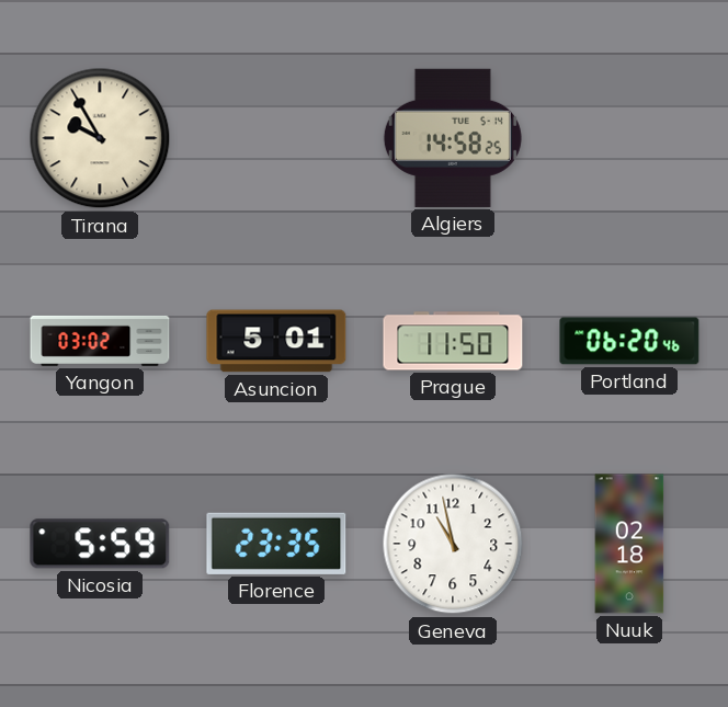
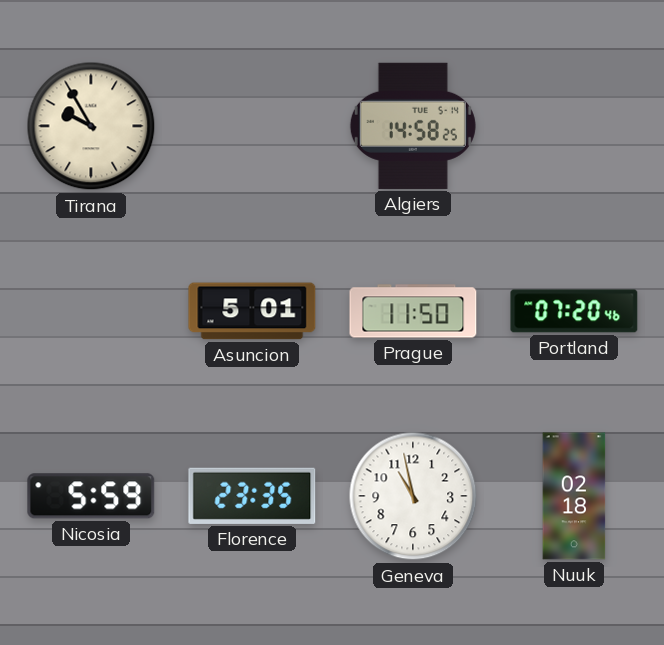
Yangon: 03:02 -> none (100, 341)
Portland: 06:20 -> 07:20 (574, 311)
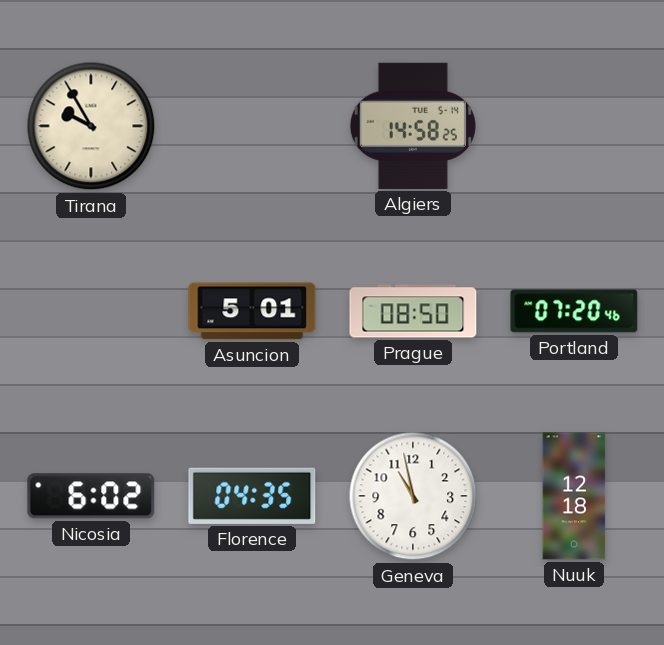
Prague: 11:50 -> 08:50 (413, 311)
Nicosia: 5:59 -> 6:02 (91, 496)
Florence: 23:35 -> 04:35 (252, 496)
Nuuk: 02:18 -> 12:18 (574, 496)
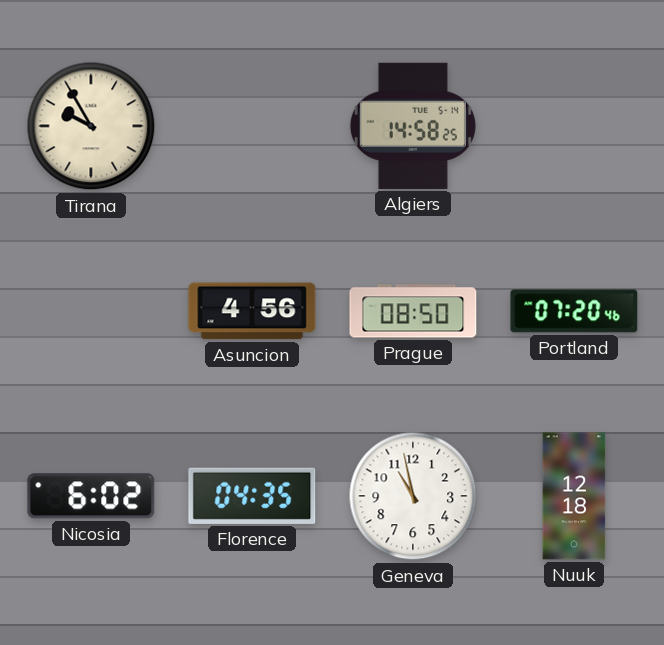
Asuncion: 5:01 -> 4:56 (252, 311)
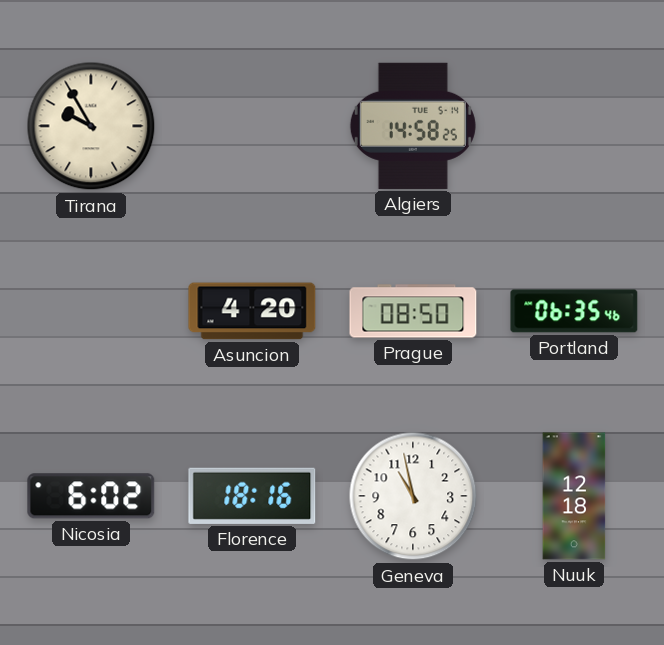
Asuncion: 4:56 -> 4:20 (252, 311)
Portland: 07:20 -> 06:35 (574, 311)
Florence: 04:35 -> 18:16 (252, 496)
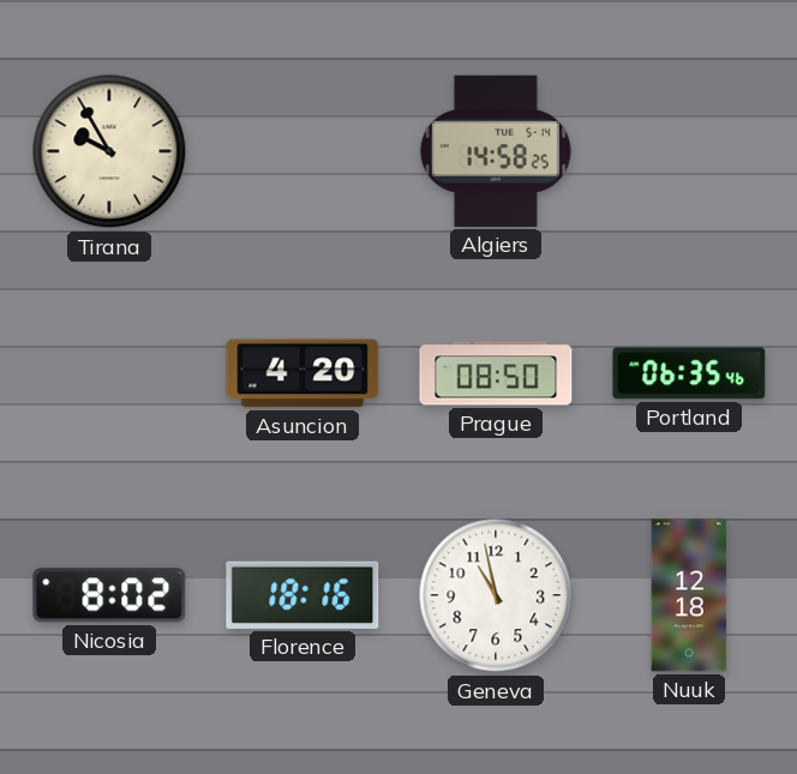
Nicosia: 6:02 -> 8:02 (109, 595)
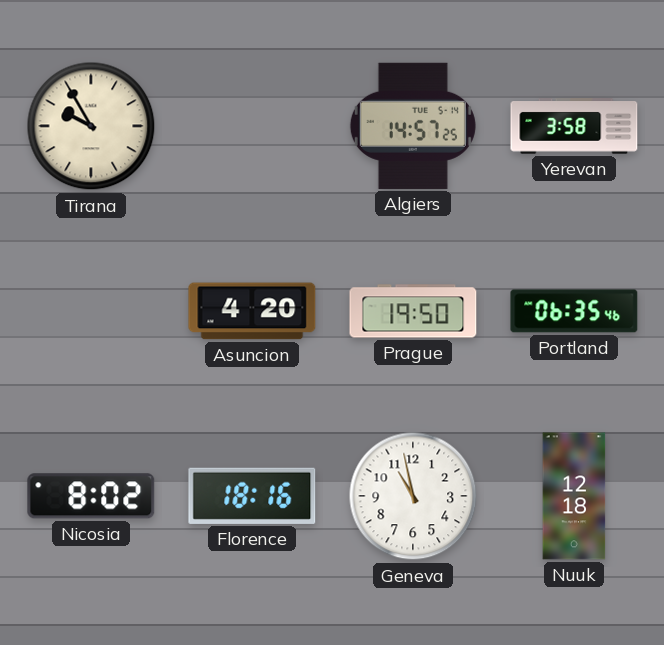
Algiers: 14:58 -> 14:57 (413, 126)
Yerevan: none -> 3:58 (574, 126)
Prague: 08:50 -> 19:50 (413, 311)
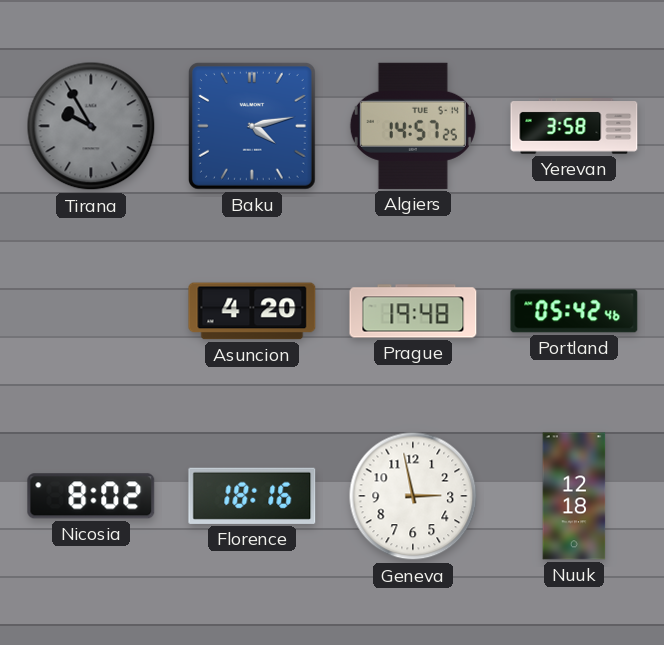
Tirana dial: cream -> grey (91, 126)
Baku: none -> 4:13 (252, 126)
Prague: 19:50 -> 19:48 (413, 311)
Portland: 06:35 -> 05:42 (574, 311)
Geneva: 10:58 -> 2:58 (413, 496)
